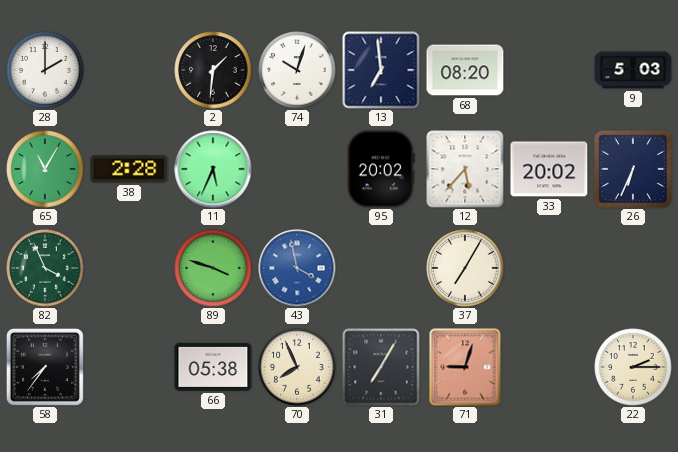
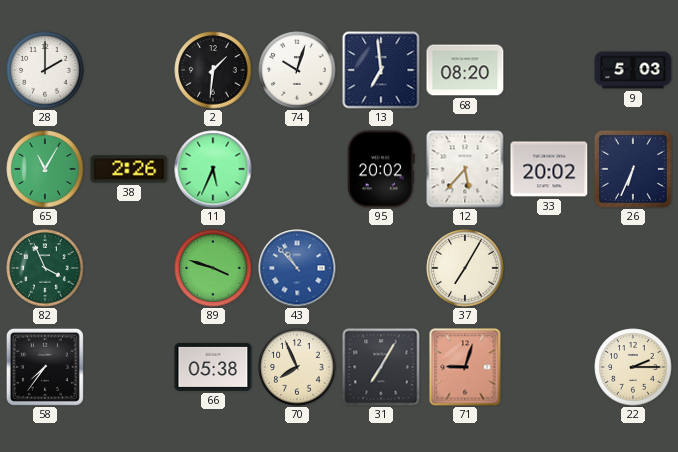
38: 2:28 -> 2:26 (129, 169)
43: 3:58 -> 10:53 (297, 268)
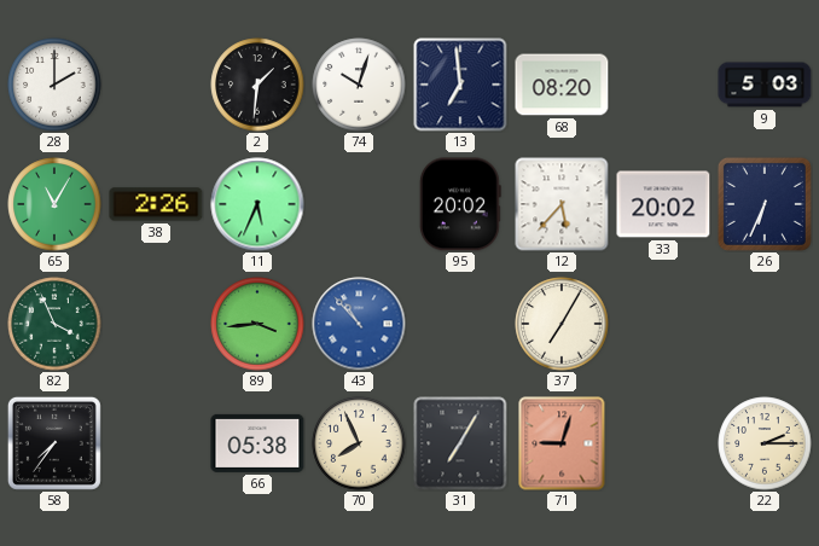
89: 3:48 -> 3:44 (257, 324)
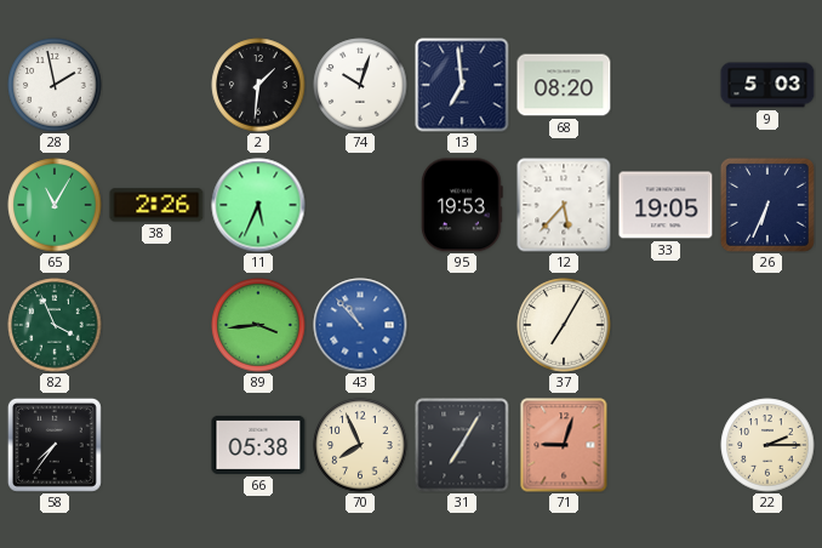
28: 2:00 -> 1:58 (55, 85)
95: 20:02 -> 19:53 (462, 205)
33: 20:02 -> 19:05 (666, 205)
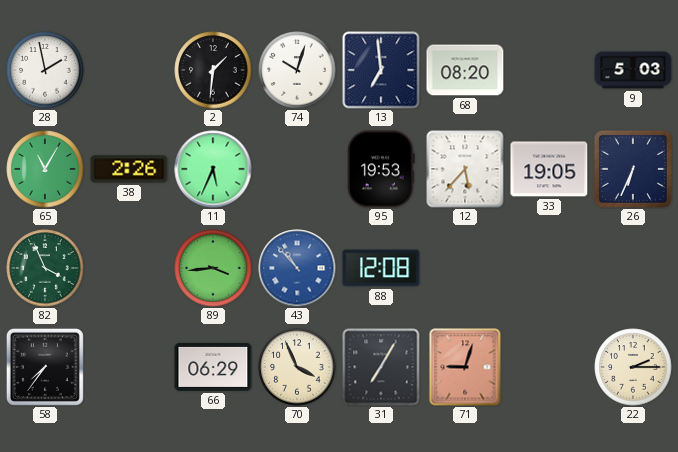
88: none -> 12:08 (381, 268)
37: 7:05 -> none (564, 325)
66: 05:38 -> 06:29 (213, 367)
70: 7:56 -> 3:56 (297, 367)
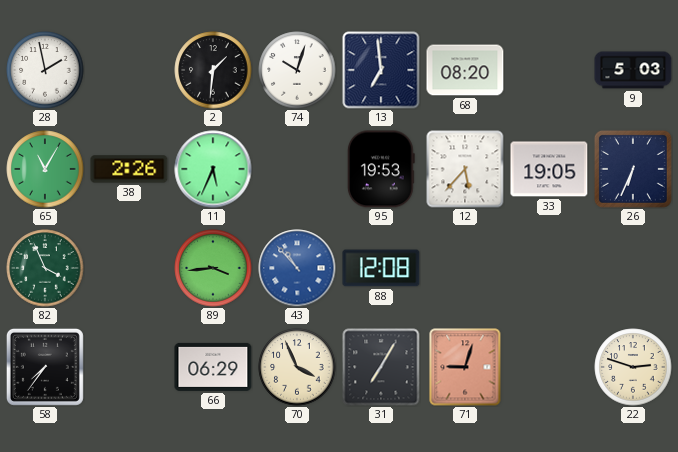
22: 2:15 -> 2:48 (633, 367)
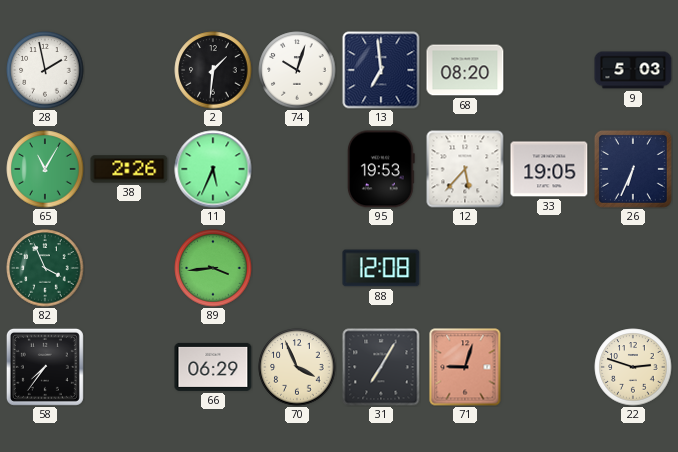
43: 10:53 -> none (297, 268)
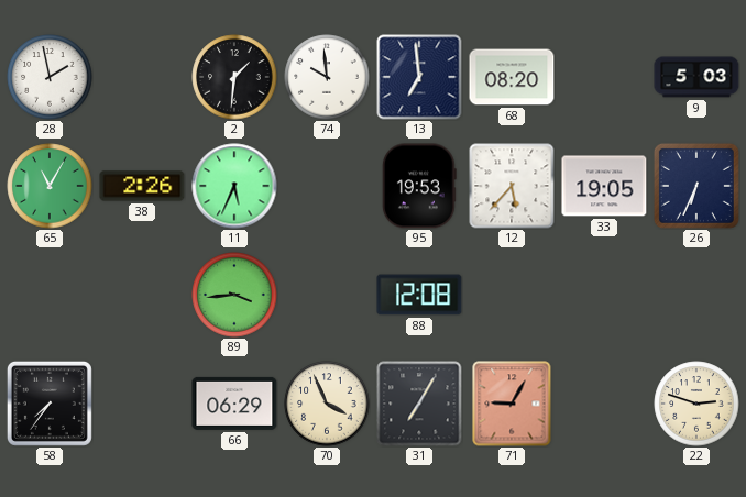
74: 10:03 -> 9:59 (327, 77)
82: 3:56 -> none (45, 268)
71: 9:03 -> 9:05 (512, 404)
